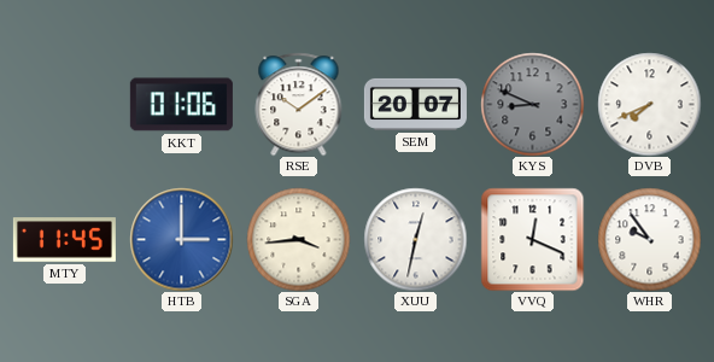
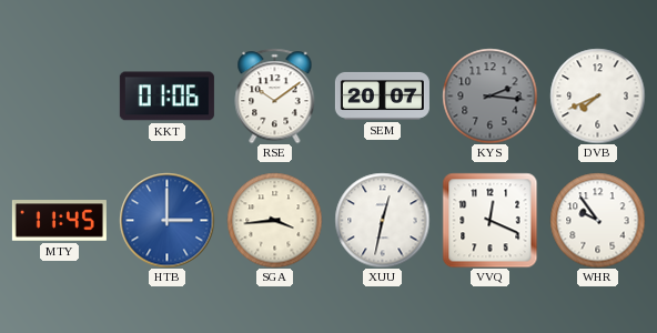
KYS: 8:49 -> 2:16 (489, 95)
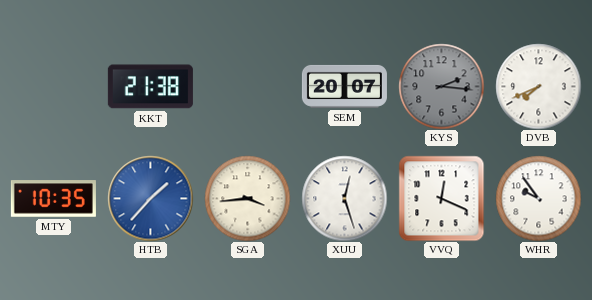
KKT: 01:06 -> 21:38 (150, 87)
RSE: 10:09 -> none (275, 95)
MTY: 11:45 -> 10:35 (53, 199)
HTB: 3:00 -> 1:37 (150, 198)
XUU: 12:32 -> 12:27 (344, 198)
